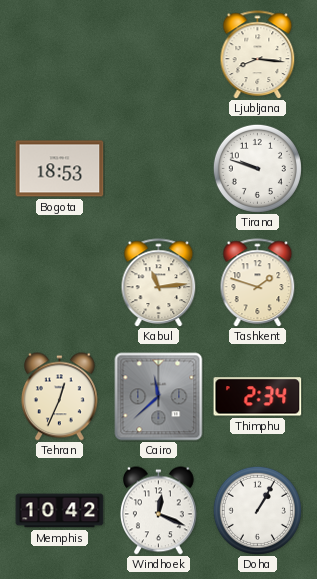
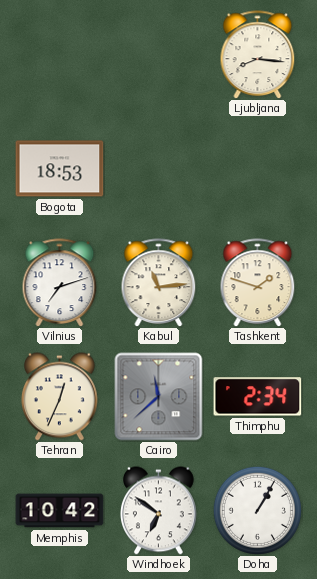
Tirana: 9:48 -> none (257, 168)
Vilnius: none -> 7:12 (60, 283)
Windhoek: 12:19 -> 6:51 (158, 511)
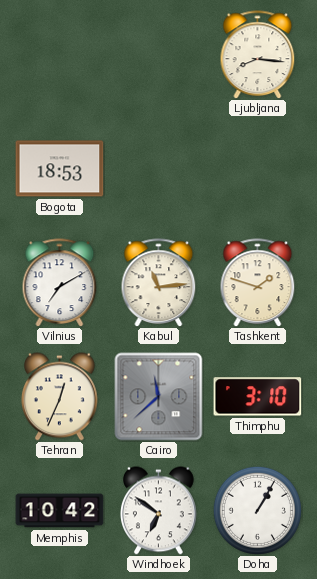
Vilnius: 7:12 -> 7:10 (60, 283)
Thimphu: 2:34 -> 3:10 (258, 397)
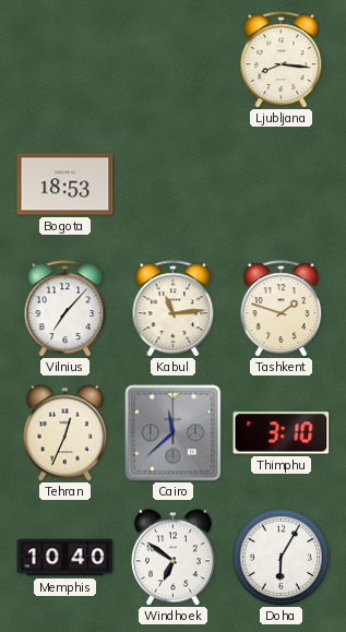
Vilnius: 7:10 -> 7:07 (65, 309)
Memphis: 10:42 -> 10:40 (65, 558)
Doha: 1:05 -> 6:05 (281, 557)
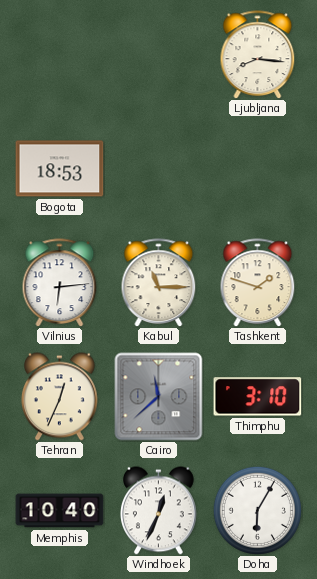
Vilnius: 7:07 -> 6:14 (60, 283)
Kabul: 11:14 -> 11:15 (159, 283)
Windhoek: 6:51 -> 12:34 (158, 511)
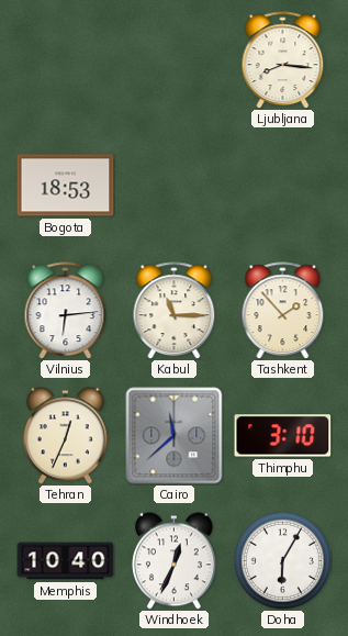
Tashkent: 1:48 -> 1:53 (283, 311)
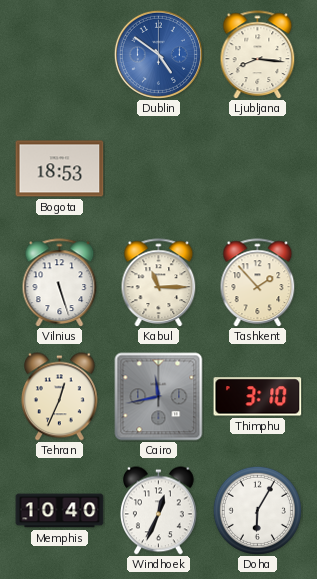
Dublin: none -> 4:51 (158, 54)
Vilnius: 6:14 -> 5:27 (60, 283)
Cairo: 11:38 -> 11:43 (159, 397)
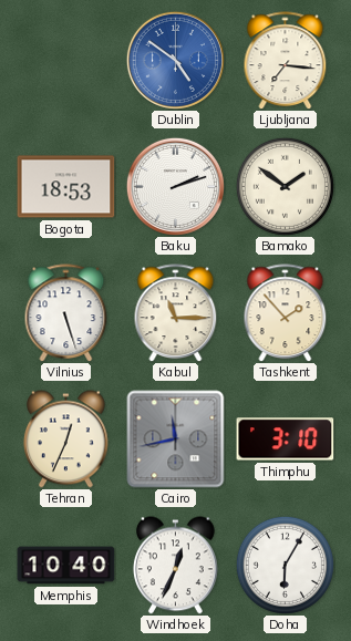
Ljubljana: 8:16 -> 7:16 (286, 61)
Baku: none -> 2:12 (175, 186)
Bamako: none -> 1:51 (285, 186)
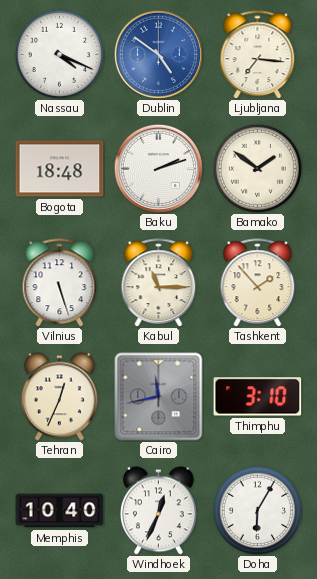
Nassau: none -> 4:19 (59, 54)
Bogota: 18:53 -> 18:48 (60, 169)
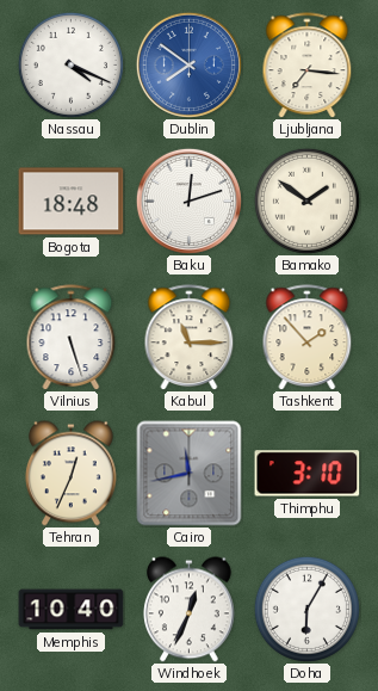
Dublin: 4:51 -> 7:51 (188, 64)
Baku: 2:12 -> 12:12 (188, 200)
